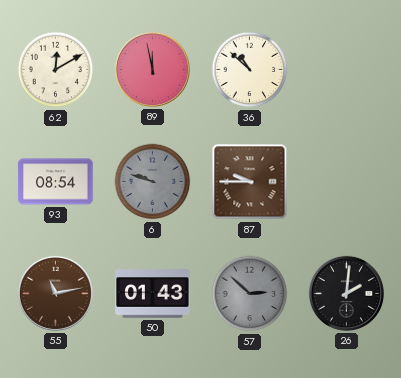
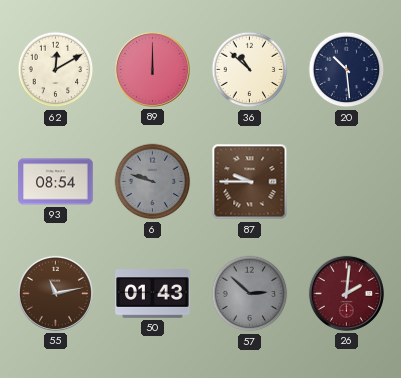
89: 11:58 -> 12:00 (152, 69)
20: none -> 10:29 (347, 70)
26 dial: black -> burgundy (346, 293)
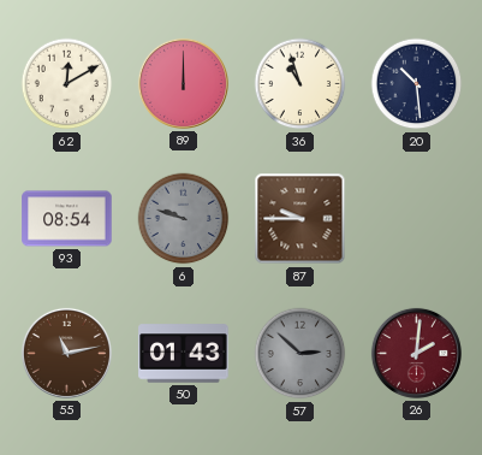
36: 10:52 -> 10:57 (300, 84)
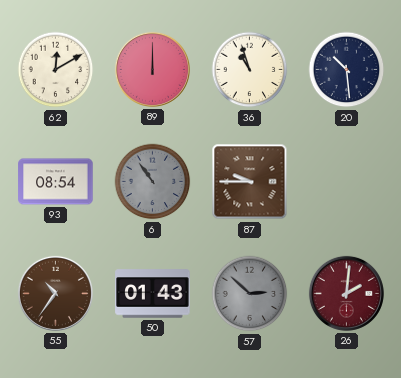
6: 9:48 -> 10:54 (153, 182)
55: 11:13 -> 10:36 (55, 293)
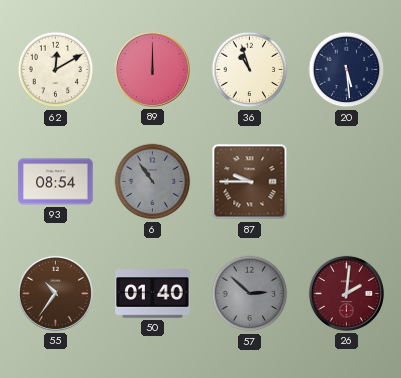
20: 10:29 -> 5:29 (347, 70)
50: 01:43 -> 01:40 (153, 294)
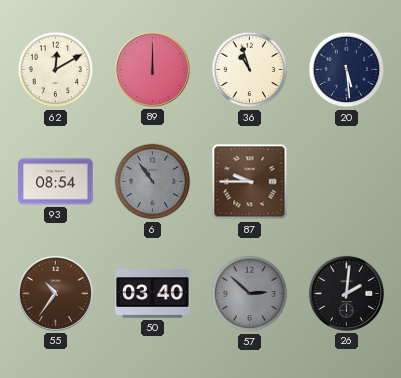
50: 01:40 -> 03:40 (153, 294)
26 dial: burgundy -> black (346, 293)
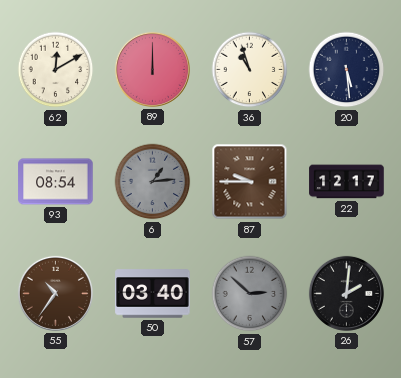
6: 10:54 -> 1:14 (153, 182)
22: none -> 12:17 (347, 182)
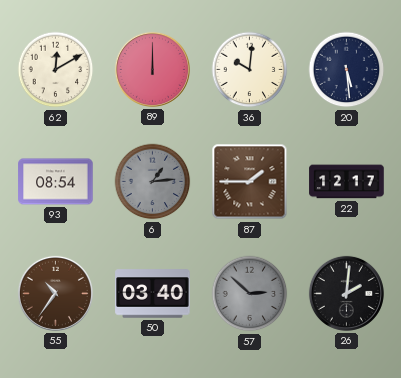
36: 10:57 -> 10:01 (250, 70)
87: 9:45 -> 1:45 (250, 182)
